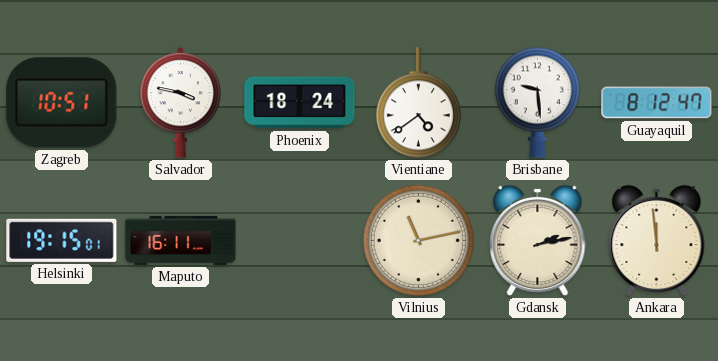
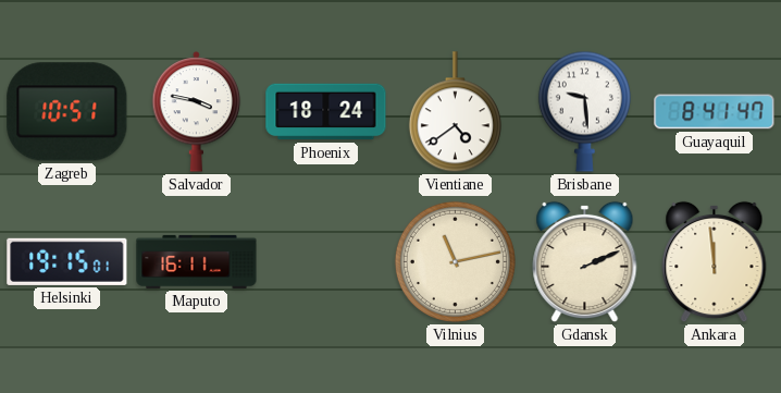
Guayaquil: 8:12 -> 8:41 (715, 112)
Gdansk: 2:13 -> 2:11 (585, 262)
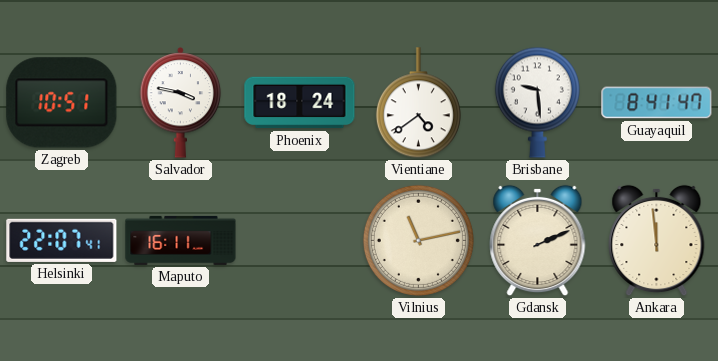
Helsinki: 19:15 -> 22:07 (62, 240)
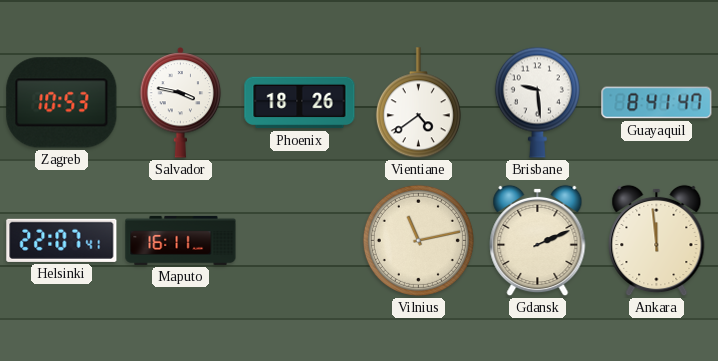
Zagreb: 10:51 -> 10:53 (62, 103)
Phoenix: 18:24 -> 18:26 (300, 103)
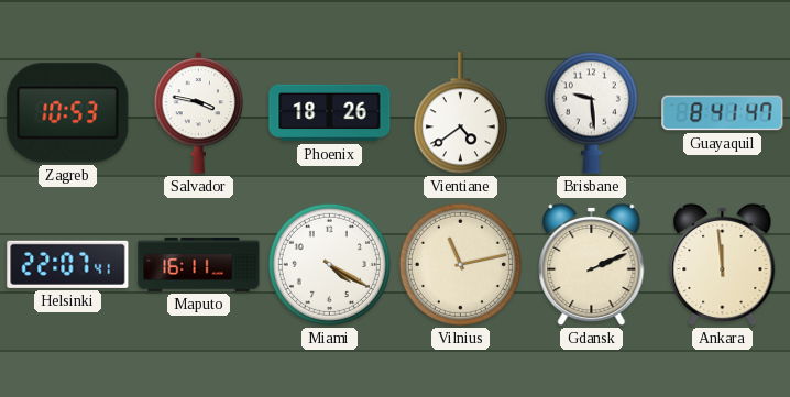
Miami: none -> 4:20 (329, 264)
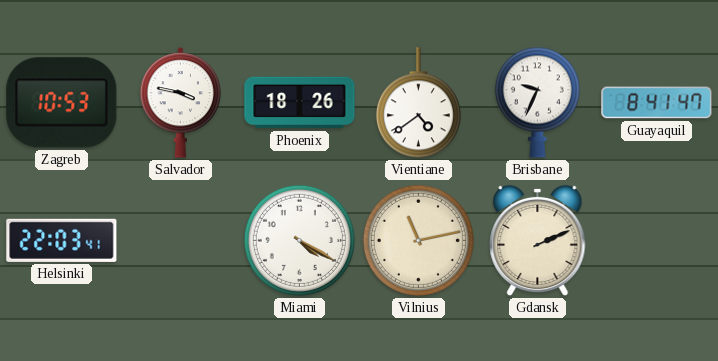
Brisbane: 9:29 -> 9:34 (537, 102)
Helsinki: 22:07 -> 22:03 (62, 240)
Maputo: 16:11 -> none (199, 264)
Ankara: 11:59 -> none (723, 265)
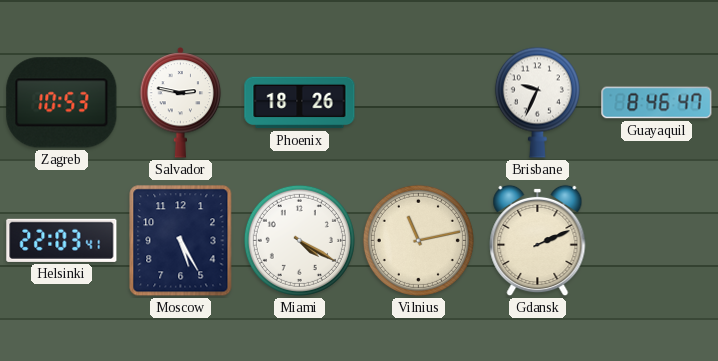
Salvador: 3:47 -> 2:47 (181, 103)
Vientiane: 4:39 -> none (418, 103)
Guayaquil: 8:41 -> 8:46 (657, 103)
Moscow: none -> 5:25 (181, 241)
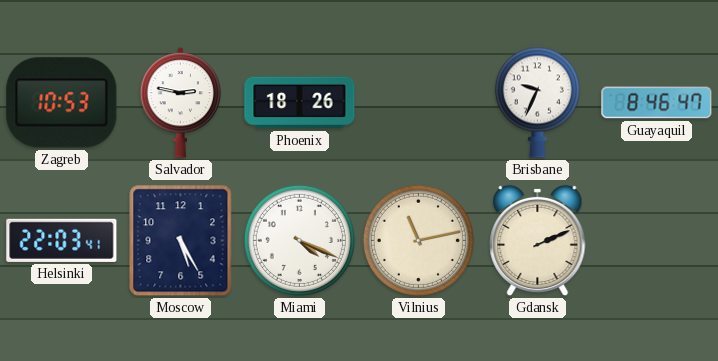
Miami: 4:20 -> 4:19 (299, 240)
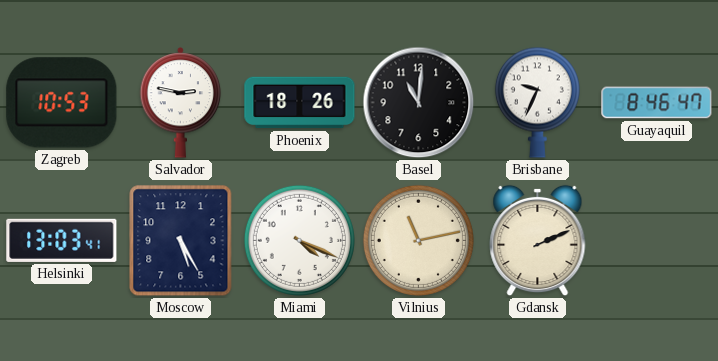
Basel: none -> 11:01 (419, 103)
Helsinki: 22:03 -> 13:03 (62, 240)
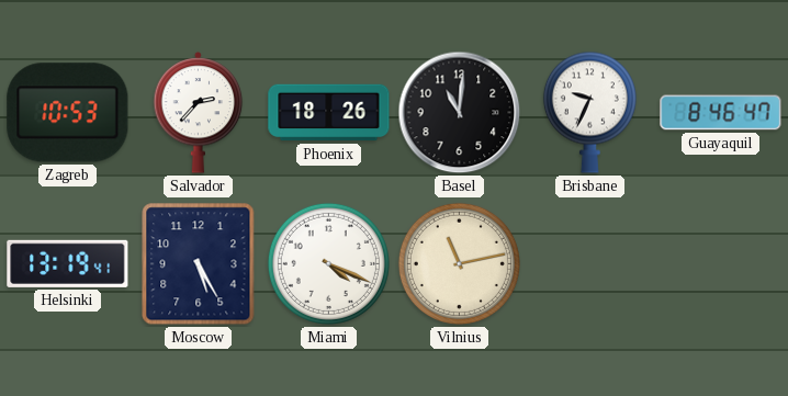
Salvador: 2:47 -> 2:37 (199, 113)
Helsinki: 13:03 -> 13:19 (68, 263)
Gdansk: 2:11 -> none (538, 241)
